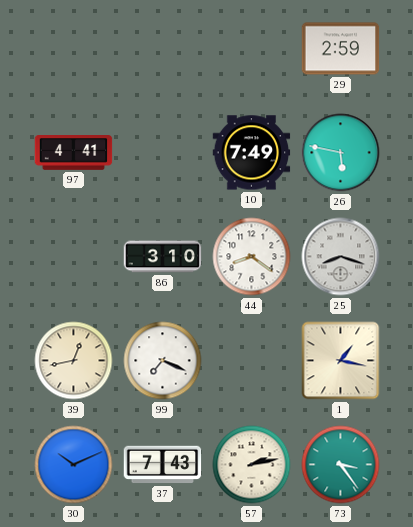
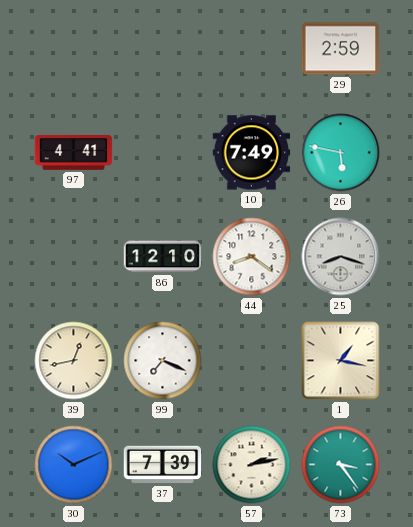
86: 3:10 -> 12:10 (163, 257)
37: 7:43 -> 7:39 (163, 465)
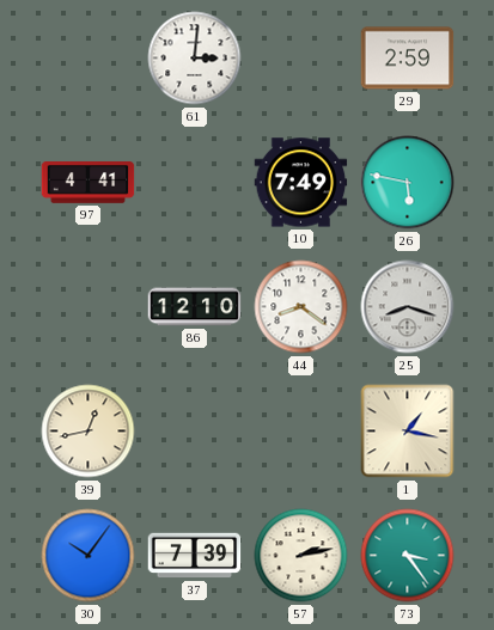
61: none -> 3:01 (195, 59)
99: 7:19 -> none (163, 361)
30: 10:11 -> 10:06 (89, 556)
